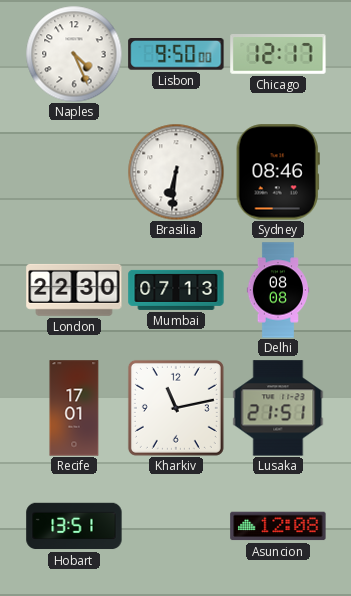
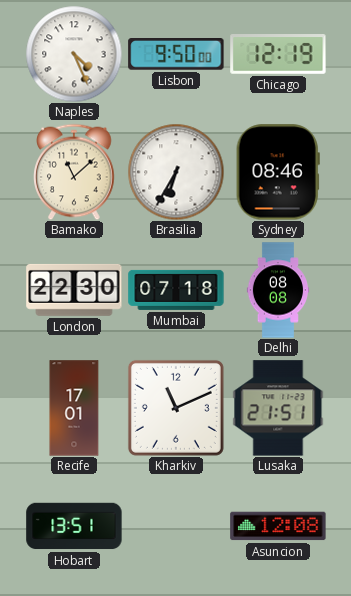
Chicago: 12:17 -> 12:19 (278, 54)
Bamako: none -> 11:08 (74, 172)
Brasilia: 6:31 -> 6:35 (176, 172)
Mumbai: 07:13 -> 07:18 (176, 290)
Kharkiv: 11:13 -> 11:11 (176, 408)
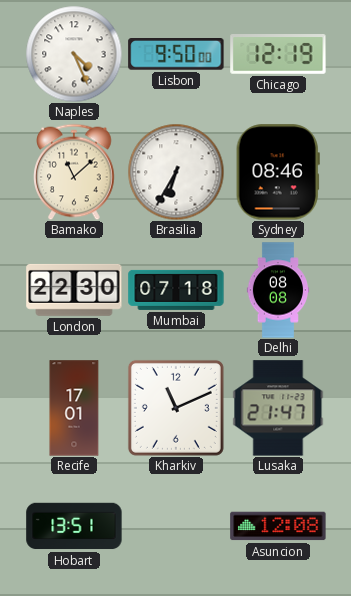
Lusaka: 21:51 -> 21:47 (278, 408)
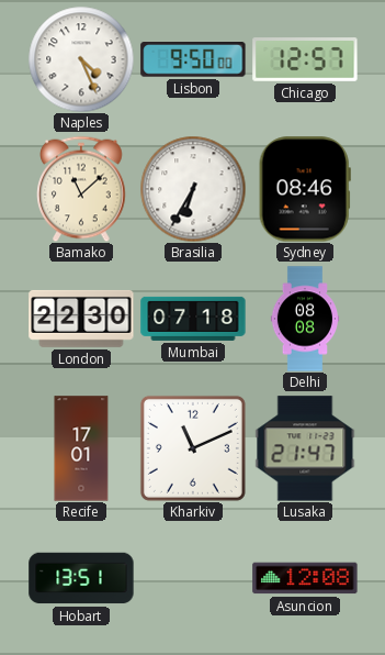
Chicago: 12:19 -> 12:57 (305, 59)
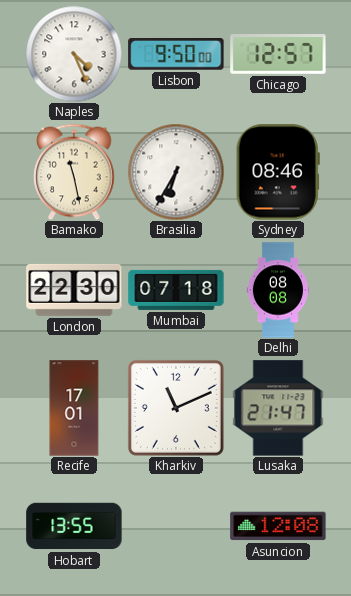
Bamako: 11:08 -> 11:28 (74, 172)
Hobart: 13:51 -> 13:55 (74, 526)
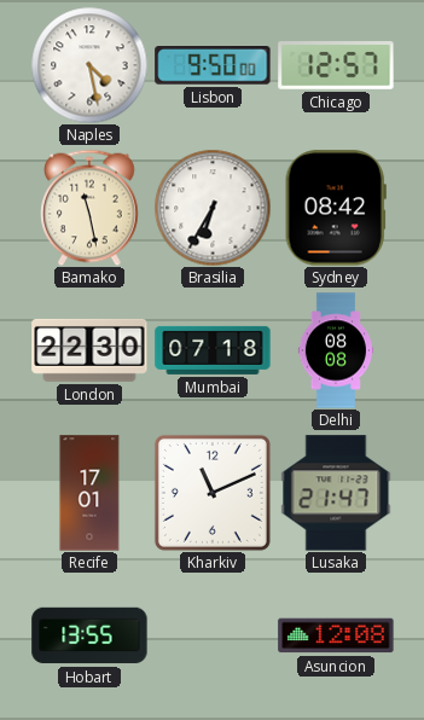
Naples: 4:26 -> 4:28 (89, 65)
Sydney: 08:46 -> 08:42 (336, 208)
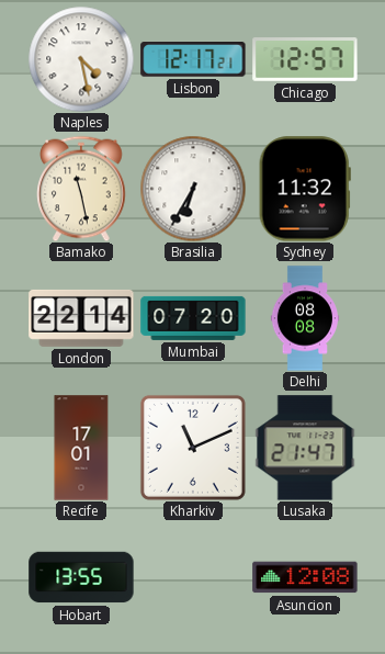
Lisbon: 9:50 -> 12:17 (193, 60)
Sydney: 08:42 -> 11:32 (305, 189)
London: 22:30 -> 22:14 (81, 318)
Mumbai: 07:18 -> 07:20 (193, 318)
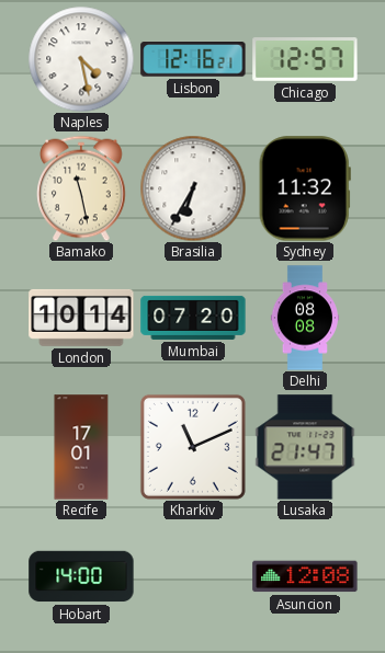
Lisbon: 12:17 -> 12:16 (193, 60)
London: 22:14 -> 10:14 (81, 318)
Hobart: 13:55 -> 14:00 (81, 576)
